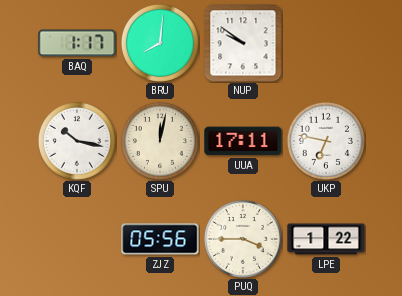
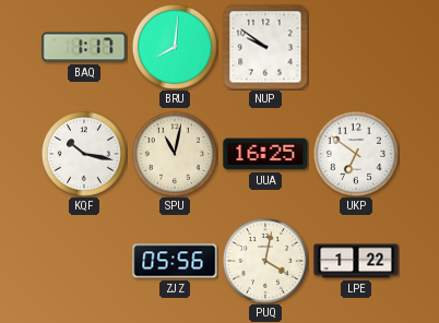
SPU: 12:02 -> 11:02 (175, 154)
UUA: 17:11 -> 16:25 (265, 154)
UKP: 6:47 -> 6:51 (356, 154)
PUQ: 3:45 -> 4:02 (265, 261)
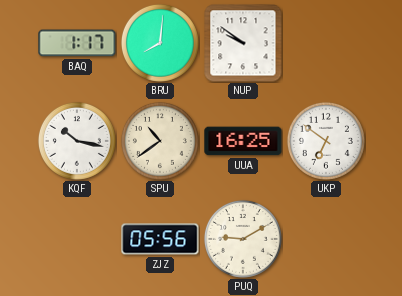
SPU: 11:02 -> 10:39 (160, 141)
PUQ: 4:02 -> 9:10 (243, 239)
LPE: 1:22 -> none (356, 261)
